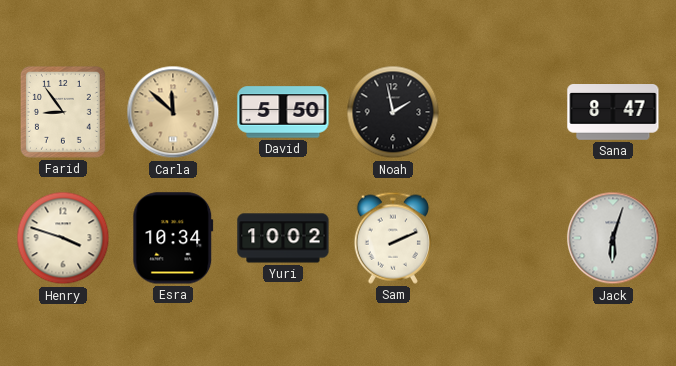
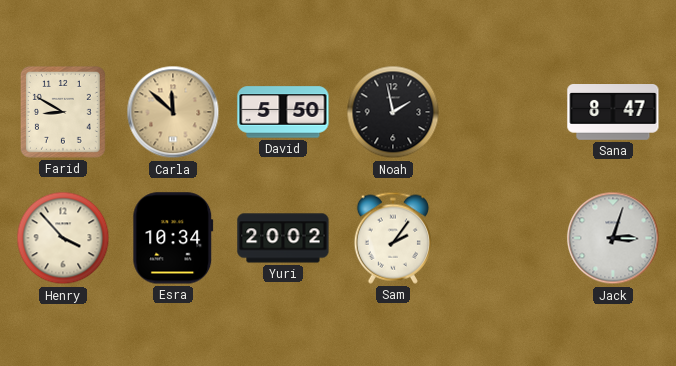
Farid: 8:54 -> 8:50 (63, 112)
Henry: 3:48 -> 3:53 (63, 238)
Yuri: 10:02 -> 20:02 (283, 238)
Sam: 2:11 -> 2:06 (393, 238)
Jack: 6:03 -> 3:03 (613, 238)
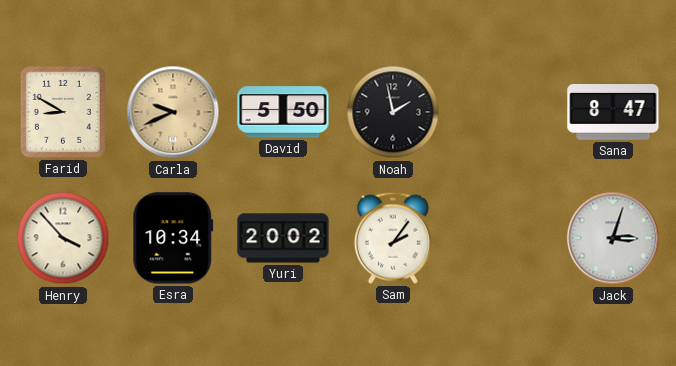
Carla: 11:52 -> 9:41 (173, 112)
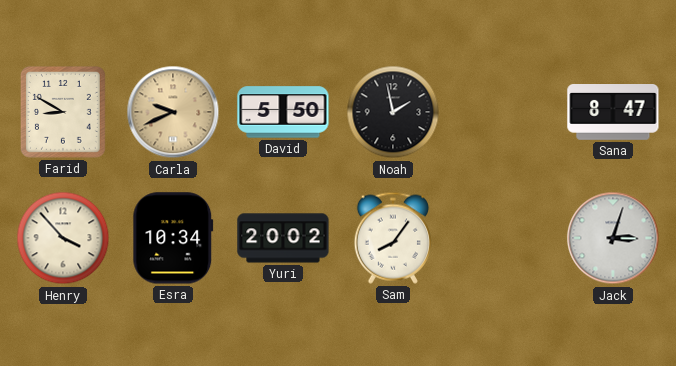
Sam: 2:06 -> 8:06 (393, 238)
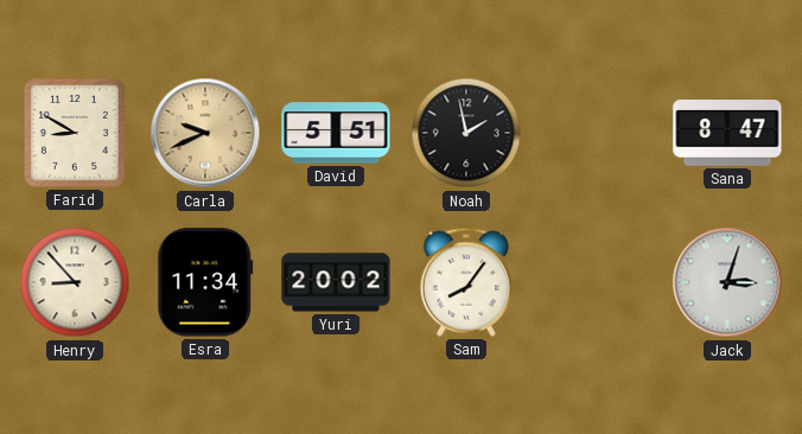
David: 5:50 -> 5:51 (336, 133)
Henry: 3:53 -> 8:53 (75, 282)
Esra: 10:34 -> 11:34 (205, 282)
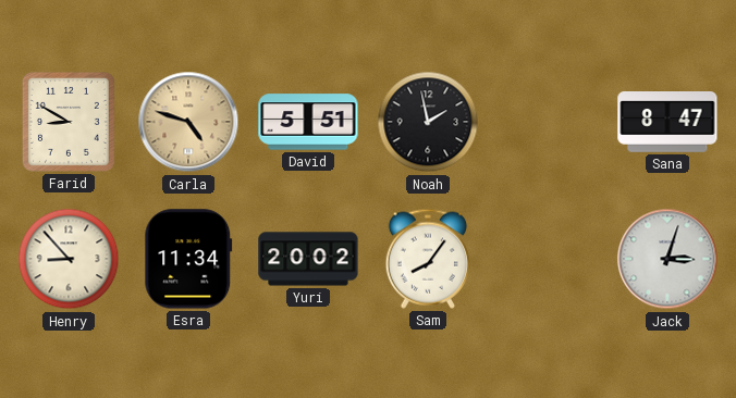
Carla: 9:41 -> 4:48 (188, 122)
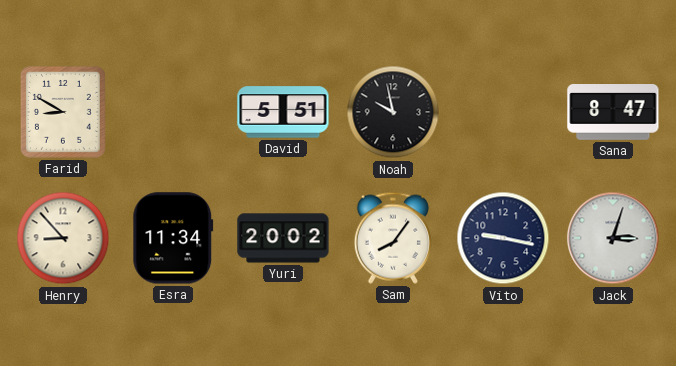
Carla: 4:48 -> none (188, 122)
Noah: 1:58 -> 9:58 (393, 112)
Vito: none -> 9:17 (503, 238)
